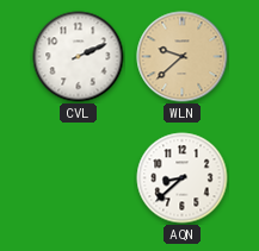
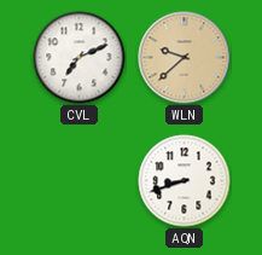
CVL: 2:11 -> 7:11 (80, 58)
AQN: 8:38 -> 8:42 (185, 181)
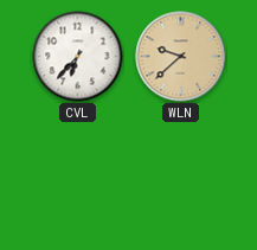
CVL: 7:11 -> 6:37 (78, 57)
AQN: 8:42 -> none (185, 181)
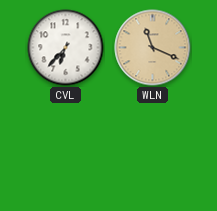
WLN: 9:38 -> 11:19 (153, 48)
